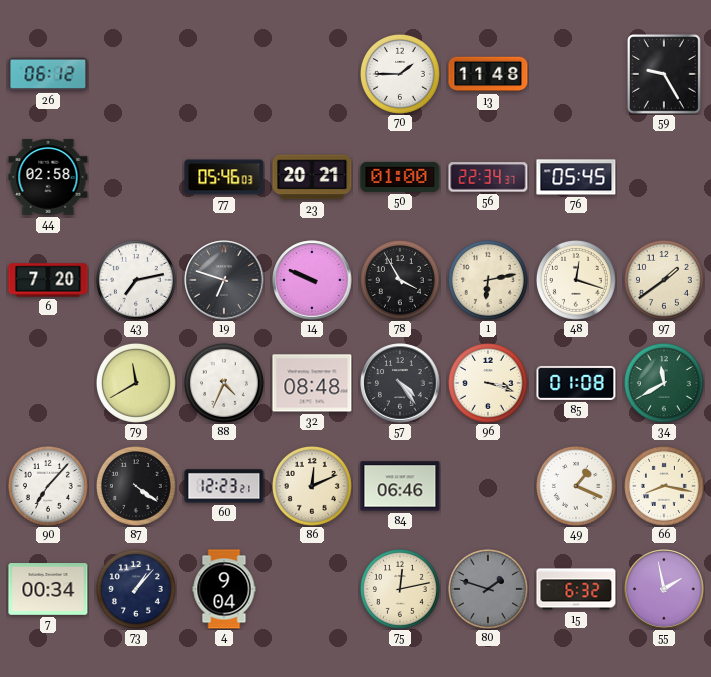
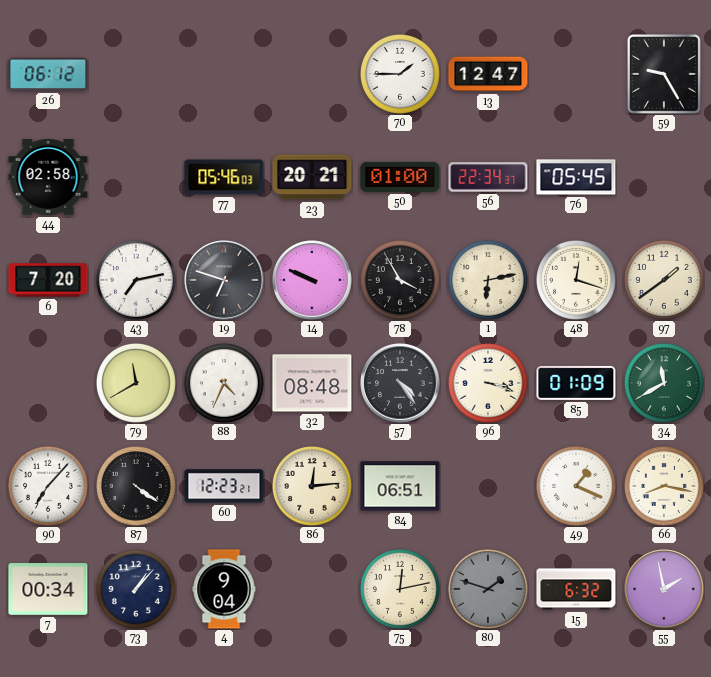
13: 11:48 -> 12:47 (488, 74)
85: 01:08 -> 01:09 (576, 383)
86: 12:11 -> 12:14 (312, 486)
84: 06:46 -> 06:51 (400, 486)
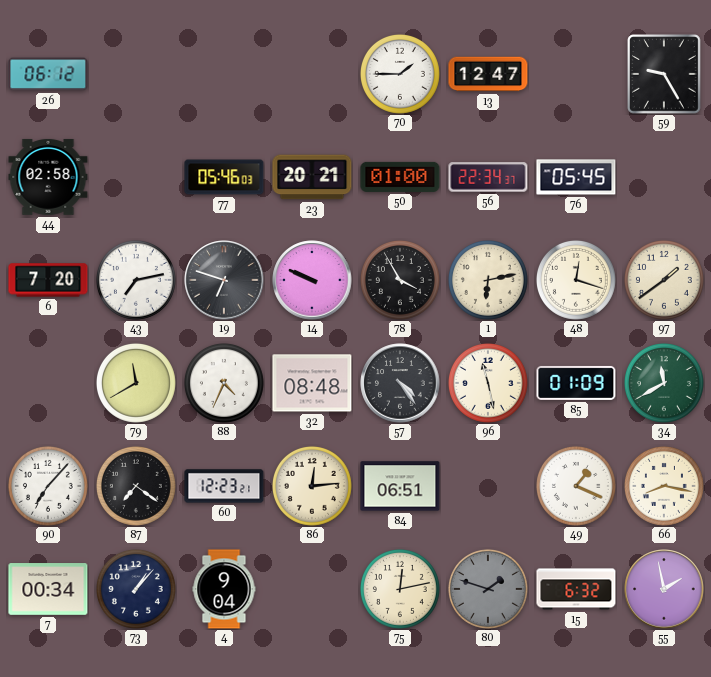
96: 3:18 -> 11:28 (488, 383)
87: 4:21 -> 7:21 (136, 486)
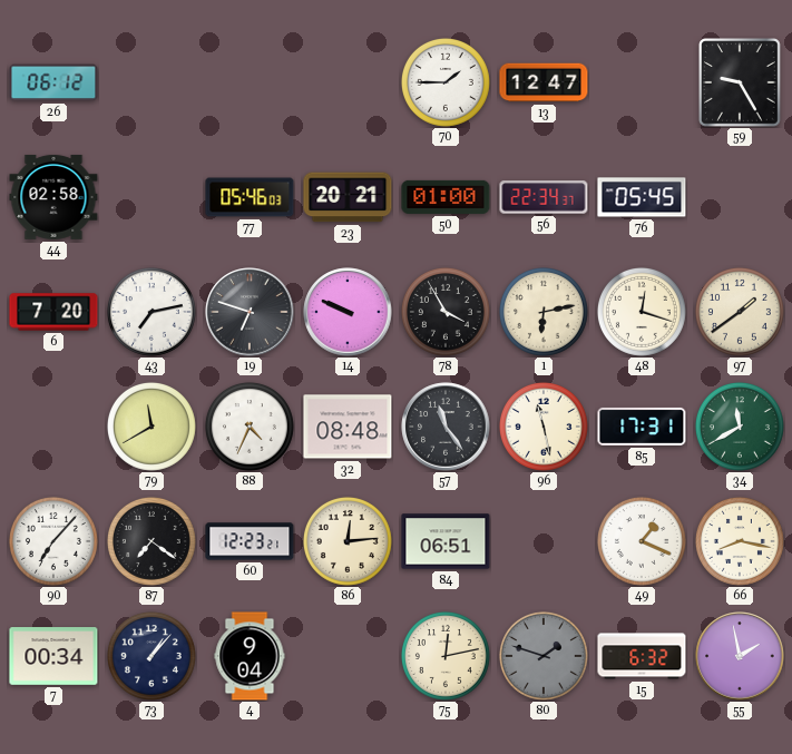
57: 4:24 -> 11:24 (446, 427)
85: 01:09 -> 17:31 (642, 427)
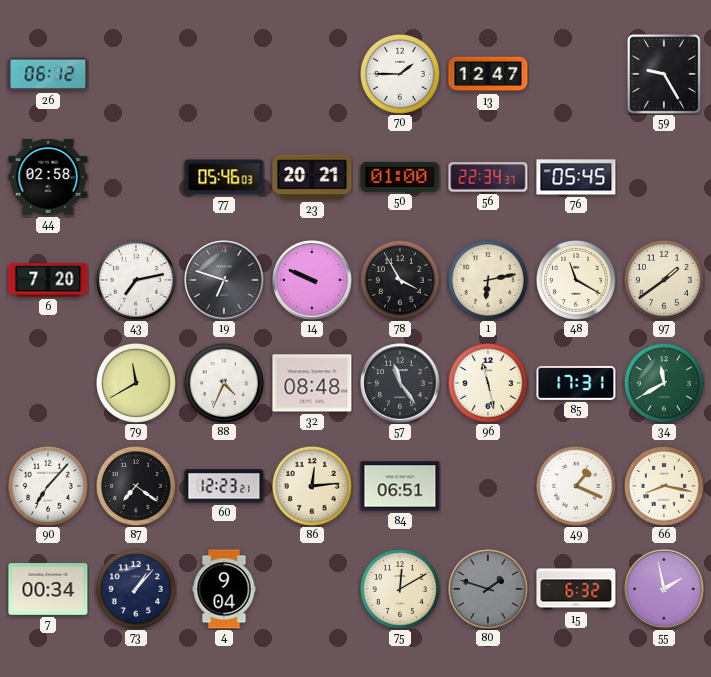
48: 12:18 -> 11:20 (576, 280)
75: 12:13 -> 12:10 (400, 589)
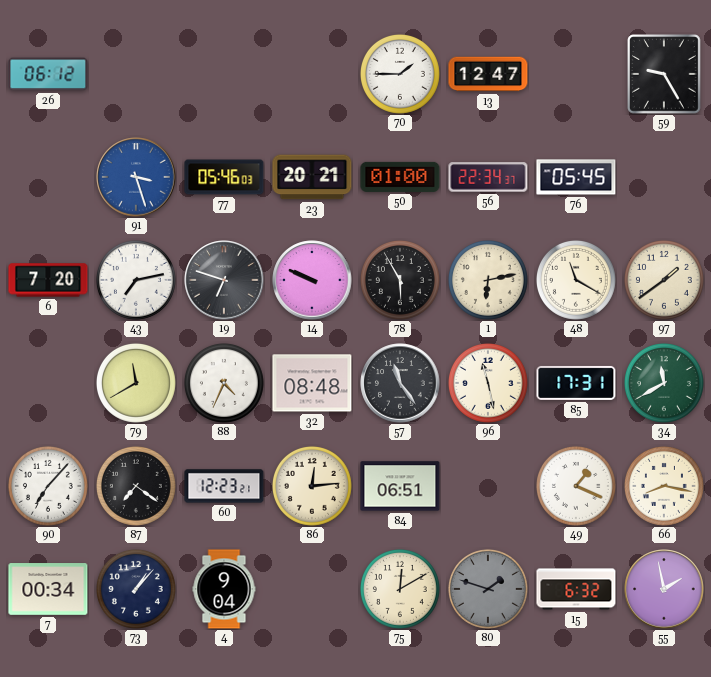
44: 02:58 -> none (48, 177)
91: none -> 3:27 (136, 177)
78: 3:55 -> 5:55 (400, 280)
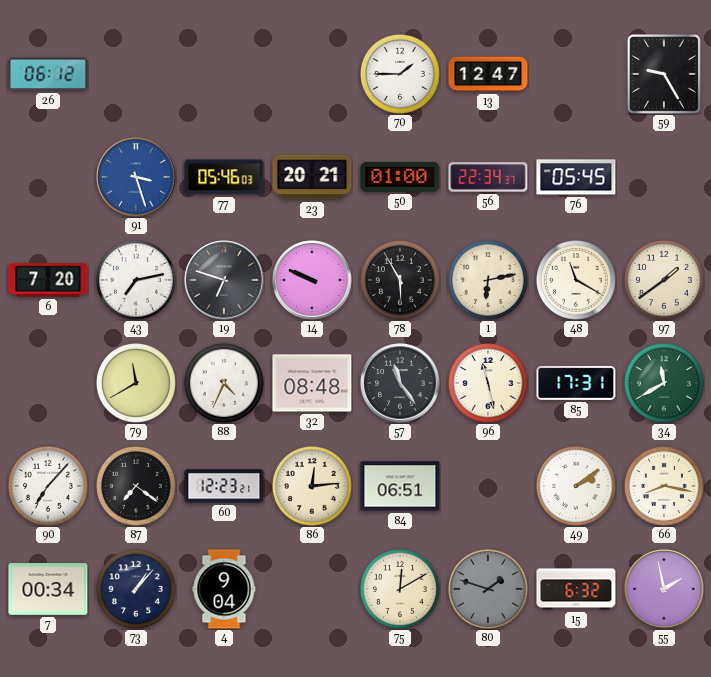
49: 1:19 -> 2:09 (576, 486)
